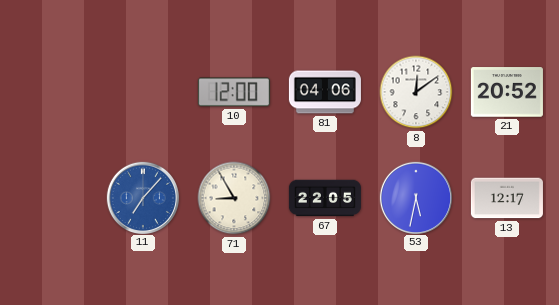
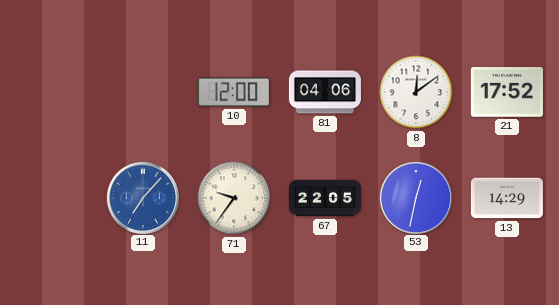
21: 20:52 -> 17:52 (507, 92)
71: 8:55 -> 9:36 (234, 198)
53: 5:32 -> 12:32 (415, 197)
13: 12:17 -> 14:29 (507, 198)
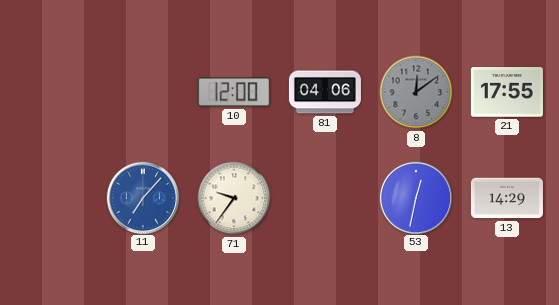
8 dial: white -> grey (416, 92)
21: 17:52 -> 17:55 (507, 92)
67: 22:05 -> none (325, 198)
